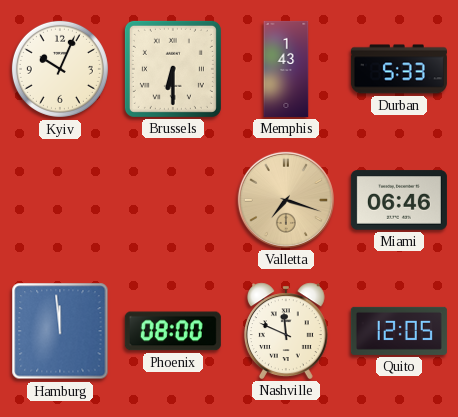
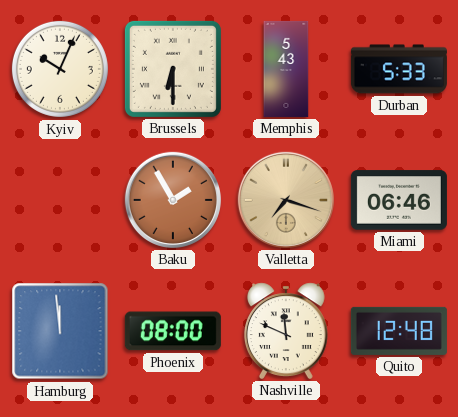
Memphis: 1:43 -> 5:43 (286, 69)
Baku: none -> 1:55 (173, 200)
Quito: 12:05 -> 12:48 (399, 331)
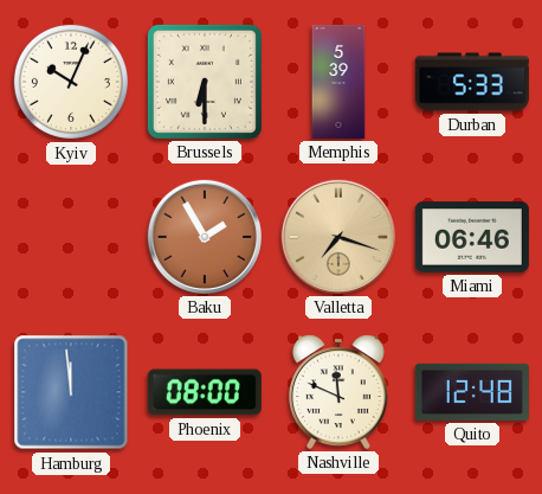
Memphis: 5:43 -> 5:39 (338, 82)
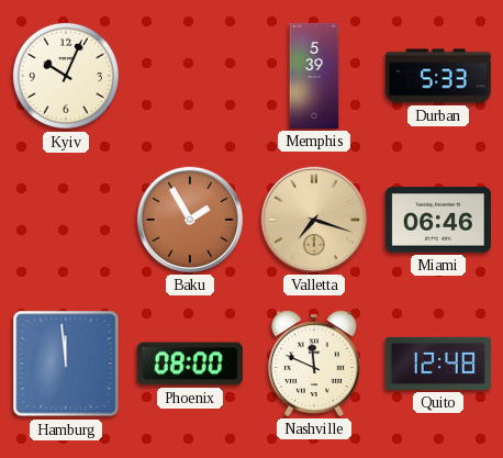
Brussels: 6:30 -> none (205, 82)
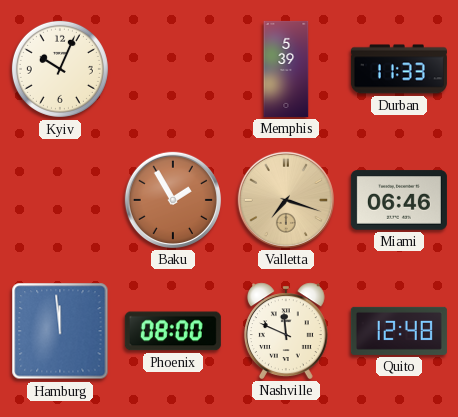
Durban: 5:33 -> 11:33 (399, 69)
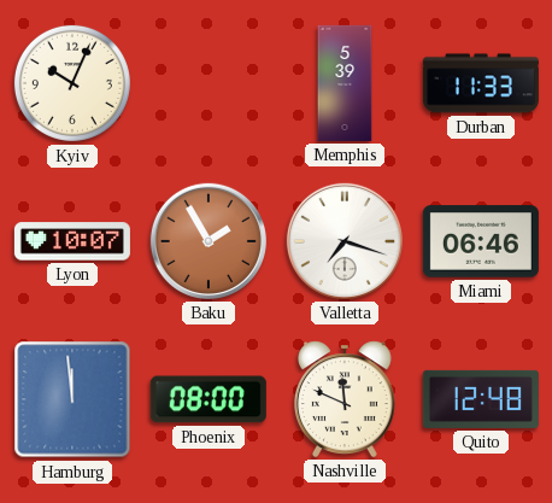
Lyon: none -> 10:07 (72, 241)
Valletta dial: champagne -> white (345, 241)
